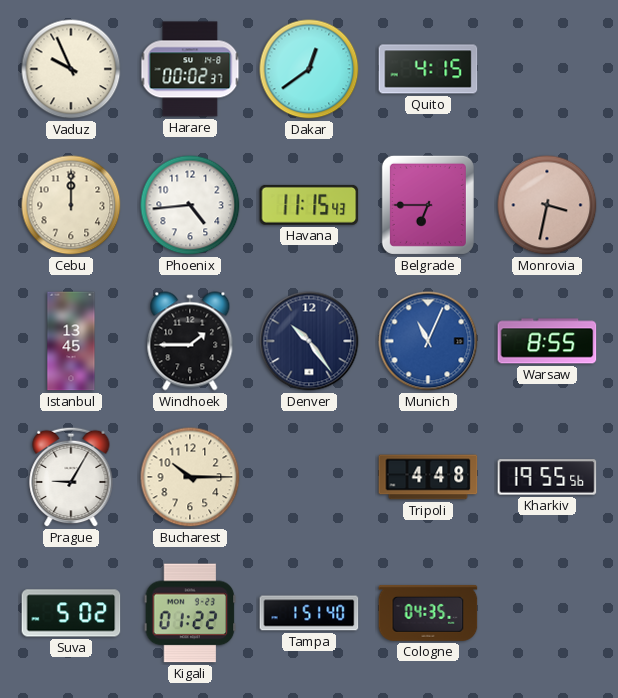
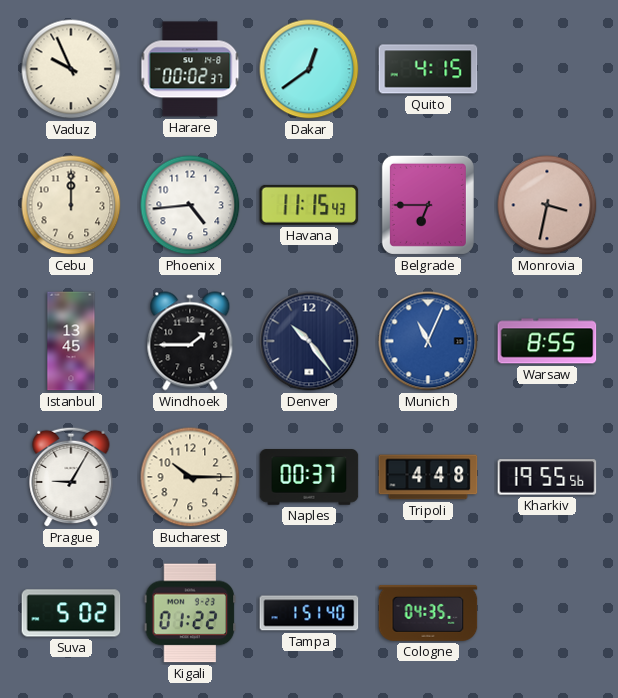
Naples: none -> 00:37 (309, 477)
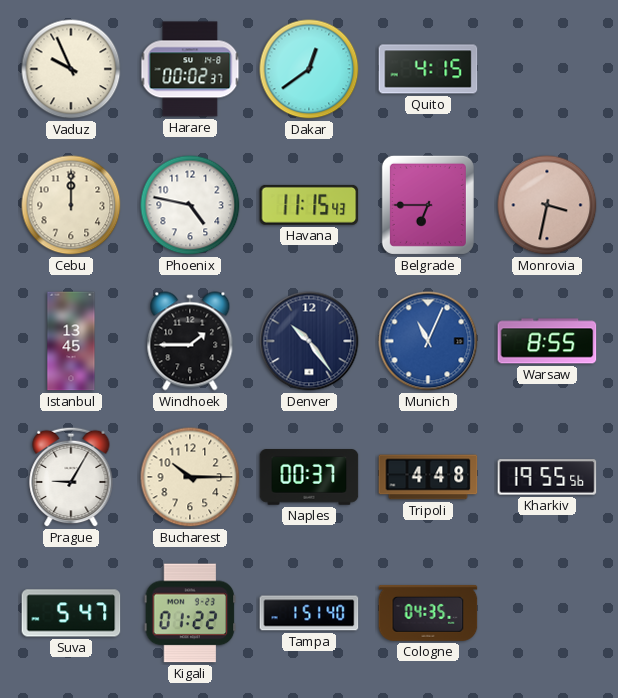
Phoenix: 4:44 -> 4:47 (190, 205)
Suva: 5:02 -> 5:47 (71, 613)
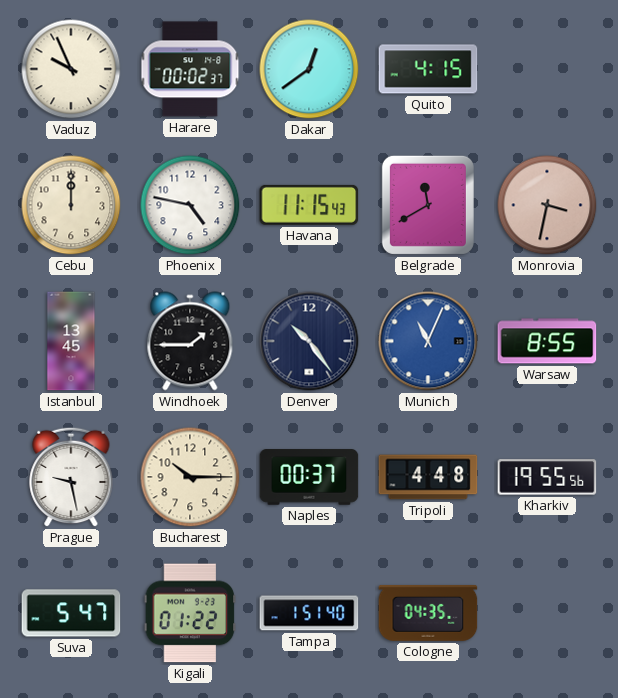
Belgrade: 6:45 -> 11:40 (428, 205)
Prague: 9:05 -> 9:28 (71, 477)
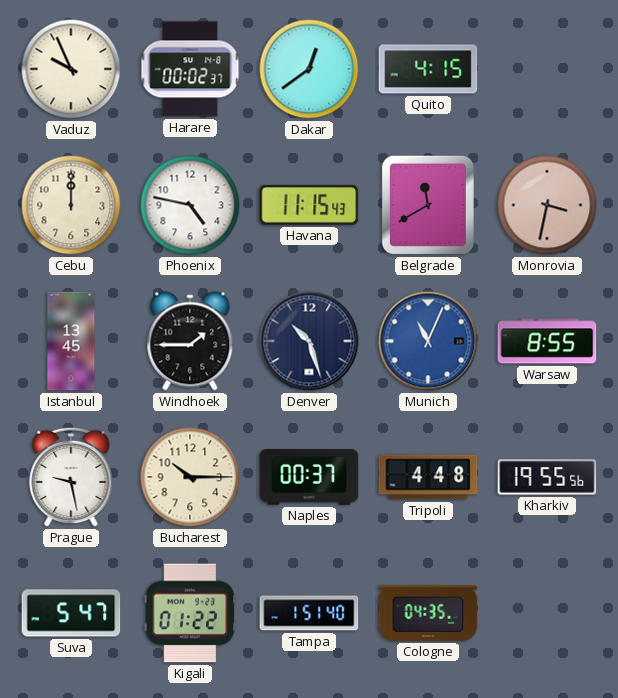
Denver: 10:24 -> 10:27 (309, 341)
